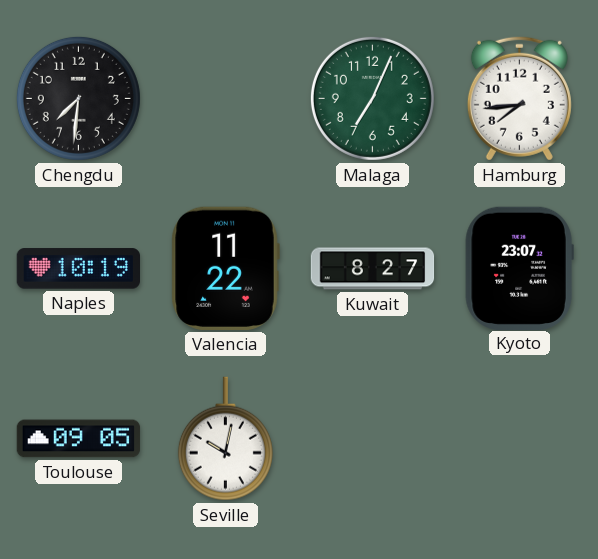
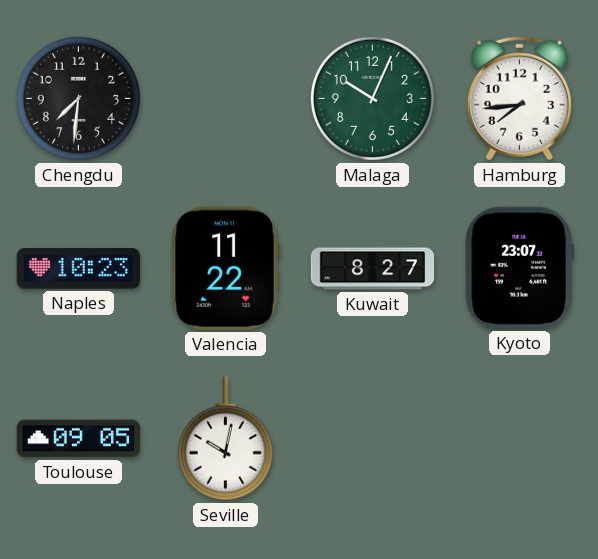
Malaga: 7:04 -> 10:04 (372, 98)
Naples: 10:19 -> 10:23 (78, 269)
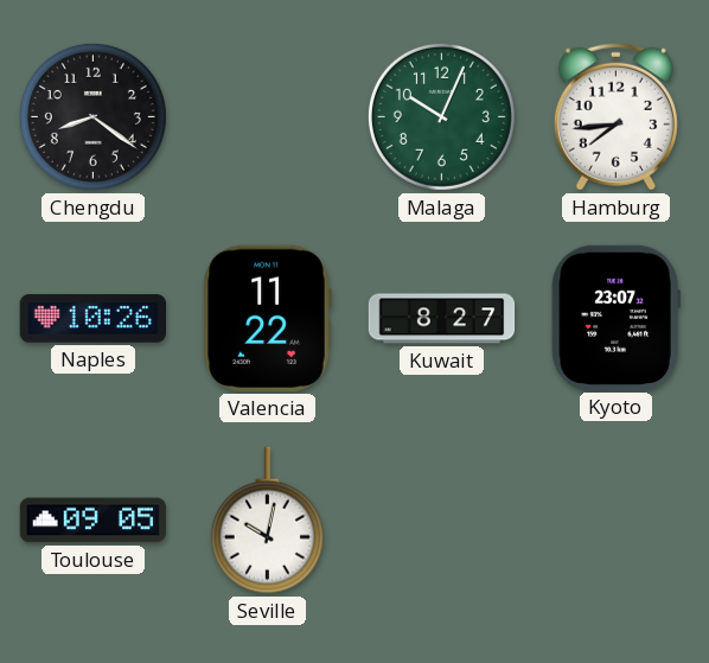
Chengdu: 7:31 -> 8:21 (92, 116)
Naples: 10:23 -> 10:26 (92, 319)
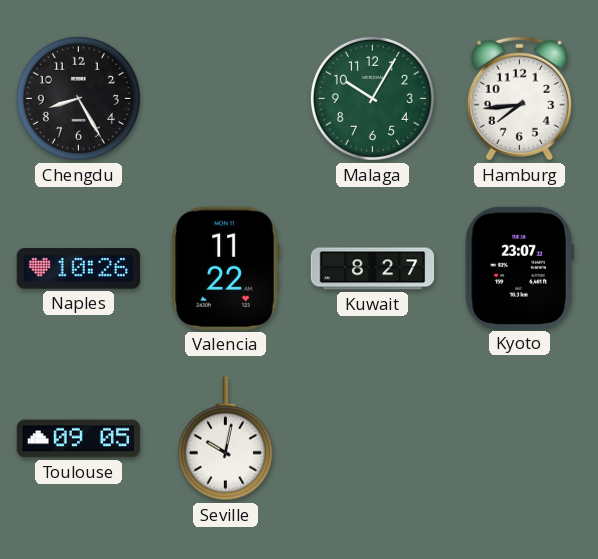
Chengdu: 8:21 -> 8:25 (78, 98)
Malaga: 10:04 -> 10:05 (372, 98)
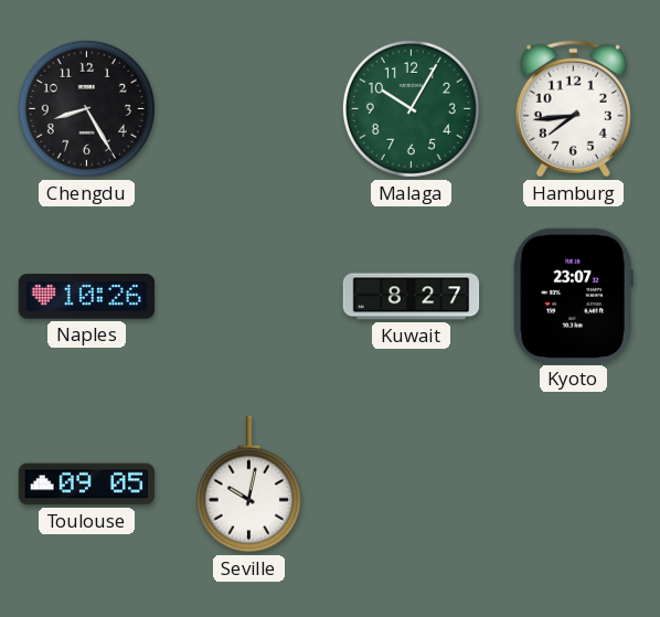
Valencia: 11:22 -> none (225, 268)
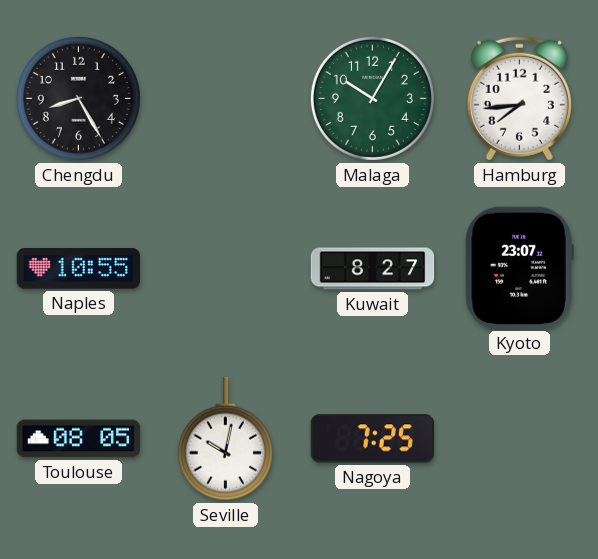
Naples: 10:26 -> 10:55 (78, 269)
Toulouse: 09:05 -> 08:05 (79, 439)
Nagoya: none -> 7:25 (372, 439)
